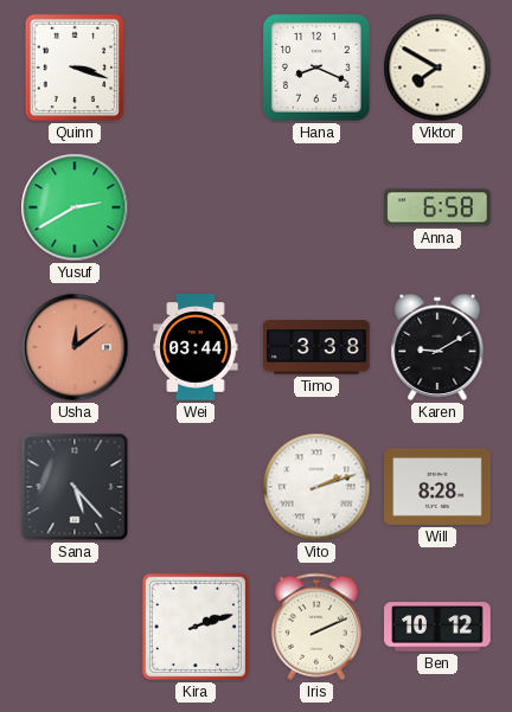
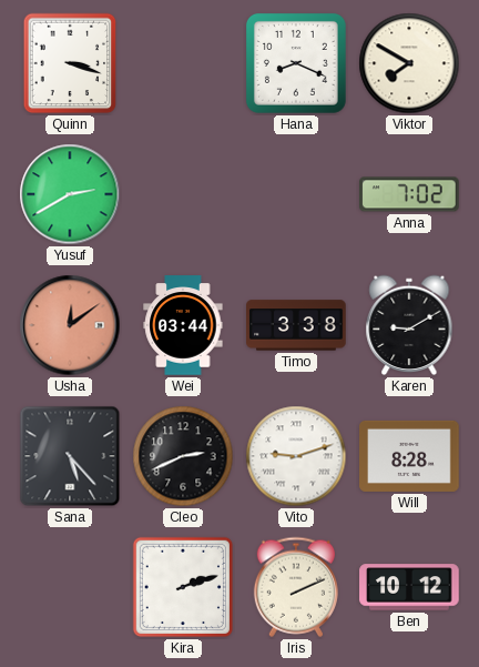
Anna: 6:58 -> 7:02 (410, 194)
Cleo: none -> 2:41 (183, 456)
Vito: 2:12 -> 9:12 (296, 456)
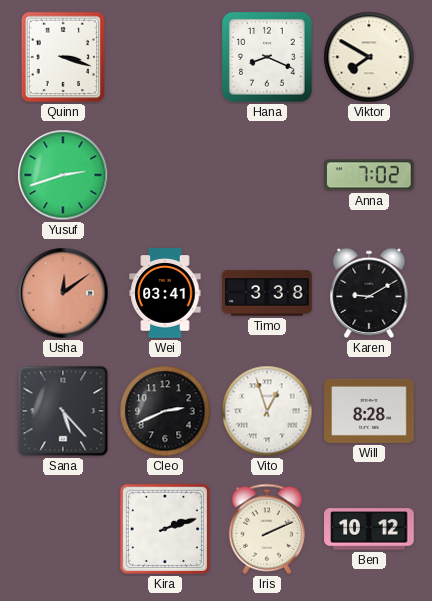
Yusuf: 2:40 -> 2:42 (63, 175)
Wei: 03:44 -> 03:41 (165, 293)
Vito: 9:12 -> 12:57 (267, 411)
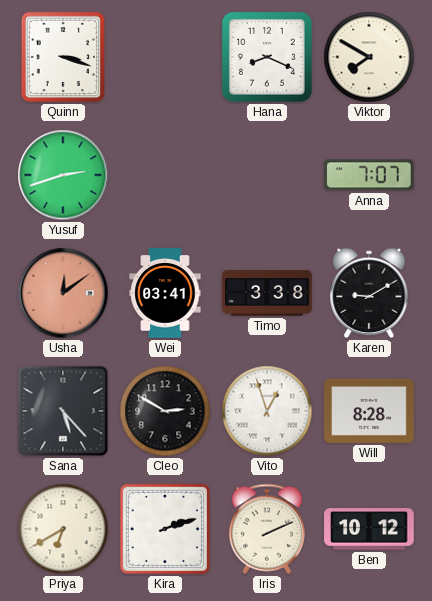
Anna: 7:02 -> 7:07 (370, 175)
Cleo: 2:41 -> 2:50 (165, 411)
Priya: none -> 6:40 (63, 529)
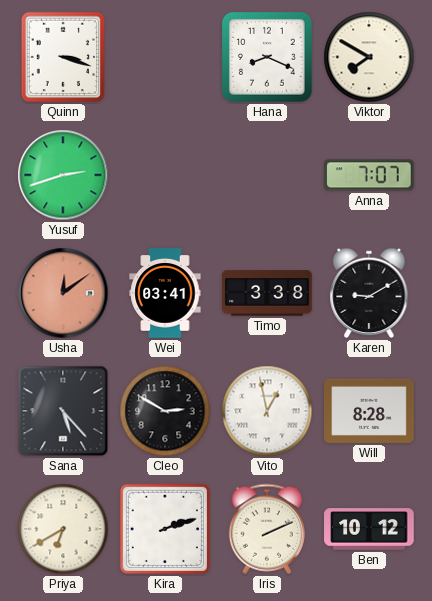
Vito: 12:57 -> 12:58 (267, 411)
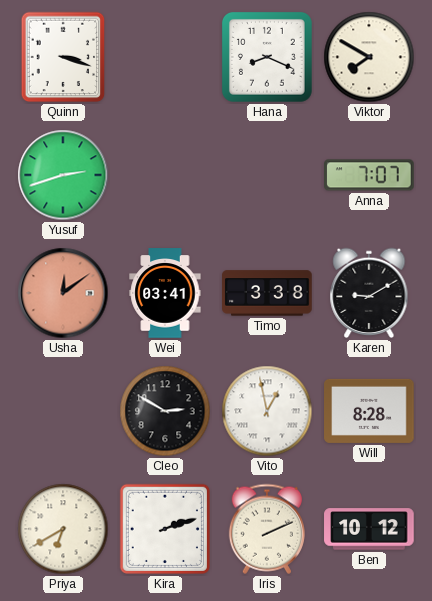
Sana: 5:23 -> none (63, 411)
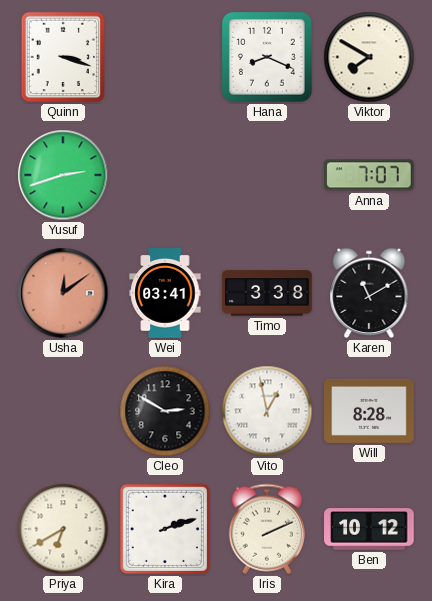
Karen: 9:10 -> 11:10 (369, 293)
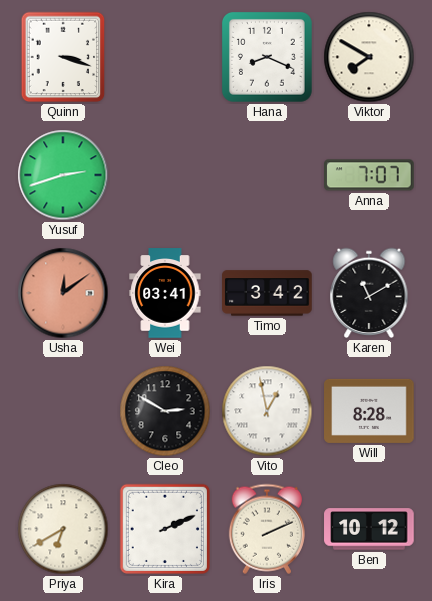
Timo: 3:38 -> 3:42 (267, 293)
Kira: 2:12 -> 2:11 (165, 529)
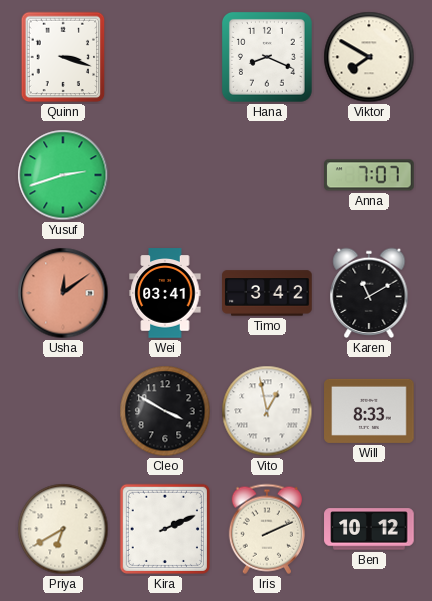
Cleo: 2:50 -> 3:50 (165, 411)
Will: 8:28 -> 8:33 (369, 411)
